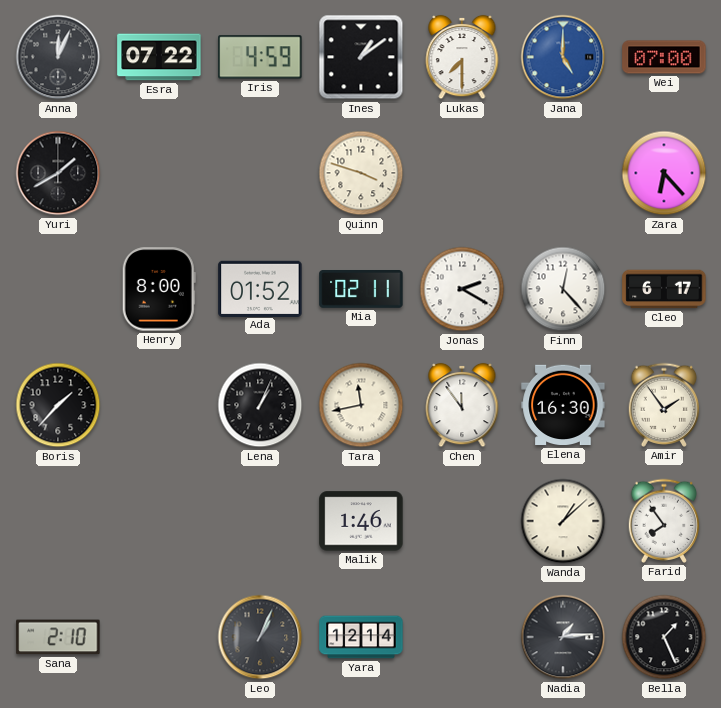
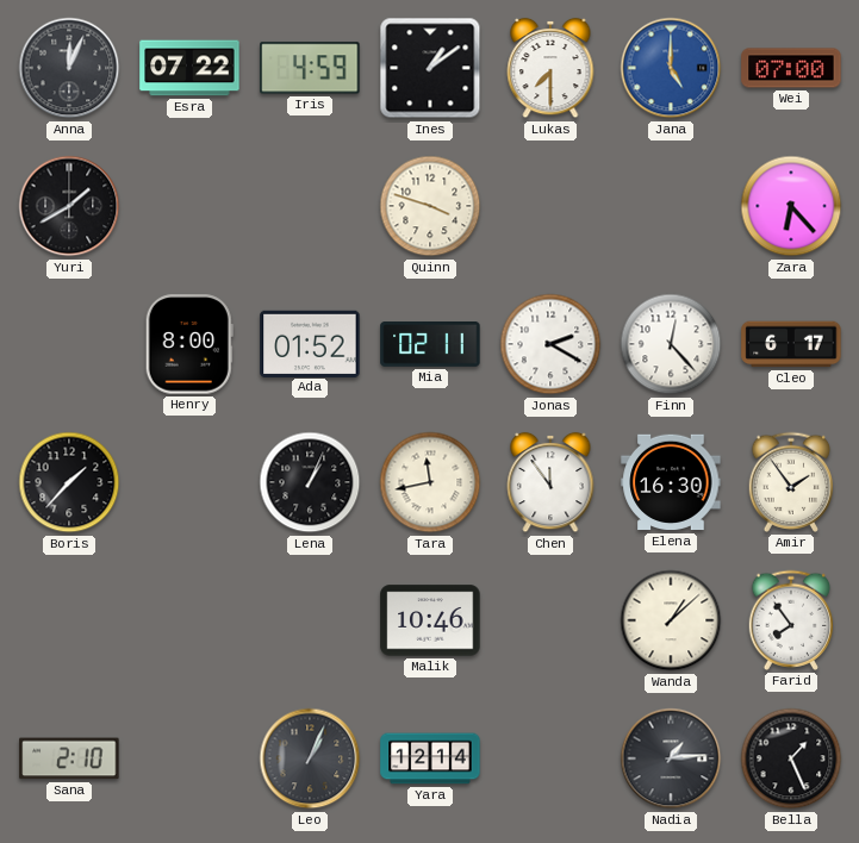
Malik: 1:46 -> 10:46 (430, 620)
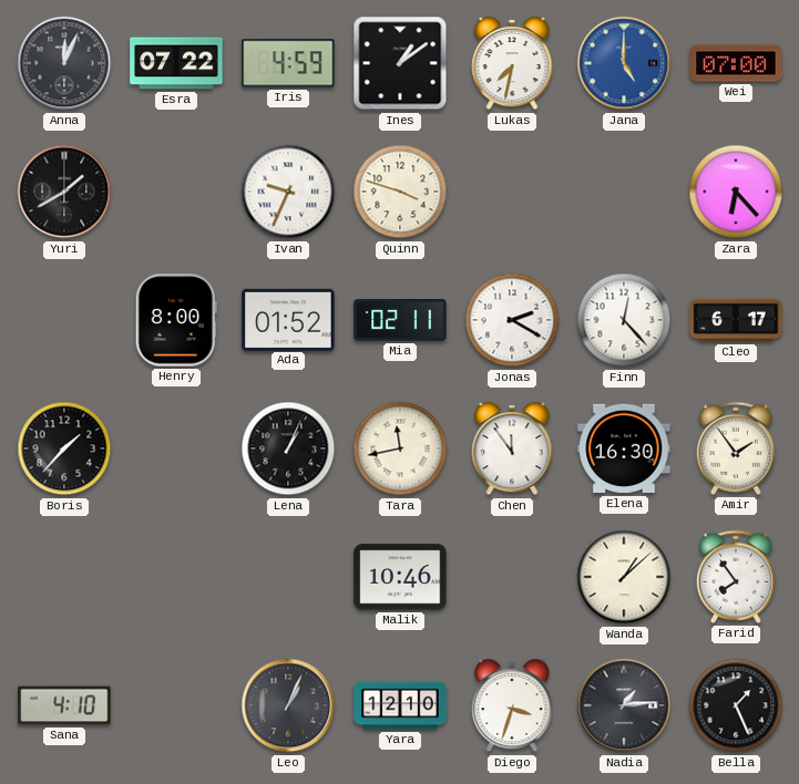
Lukas: 7:30 -> 7:32 (512, 63)
Ivan: none -> 9:34 (288, 192)
Sana: 2:10 -> 4:10 (64, 705)
Yara: 12:14 -> 12:10 (400, 705)
Diego: none -> 3:33 (512, 705)
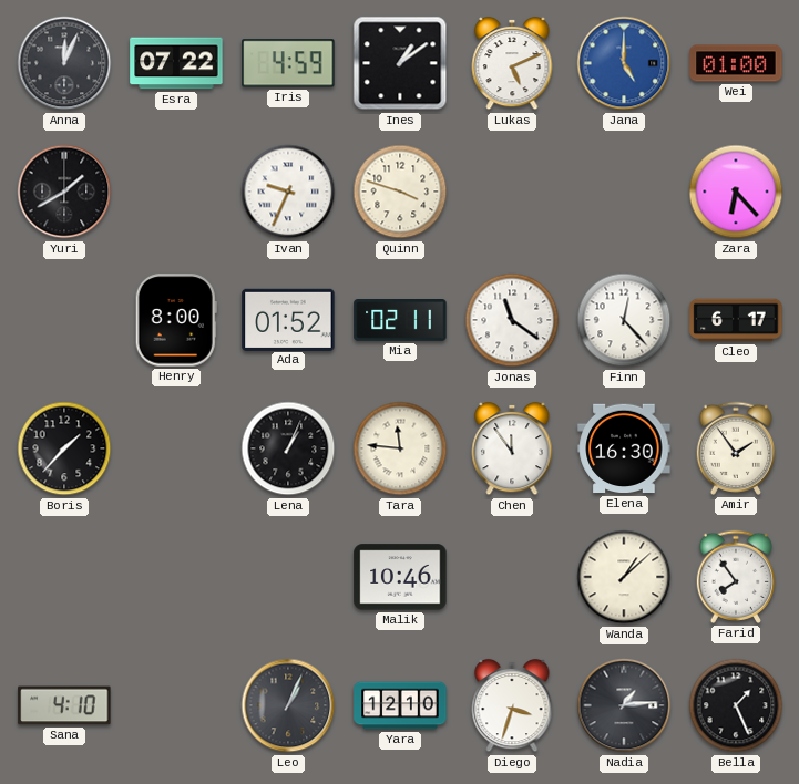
Lukas: 7:32 -> 5:11 (512, 63)
Wei: 07:00 -> 01:00 (736, 63)
Jonas: 2:20 -> 11:21 (512, 320)
Tara: 11:43 -> 11:46 (400, 448)
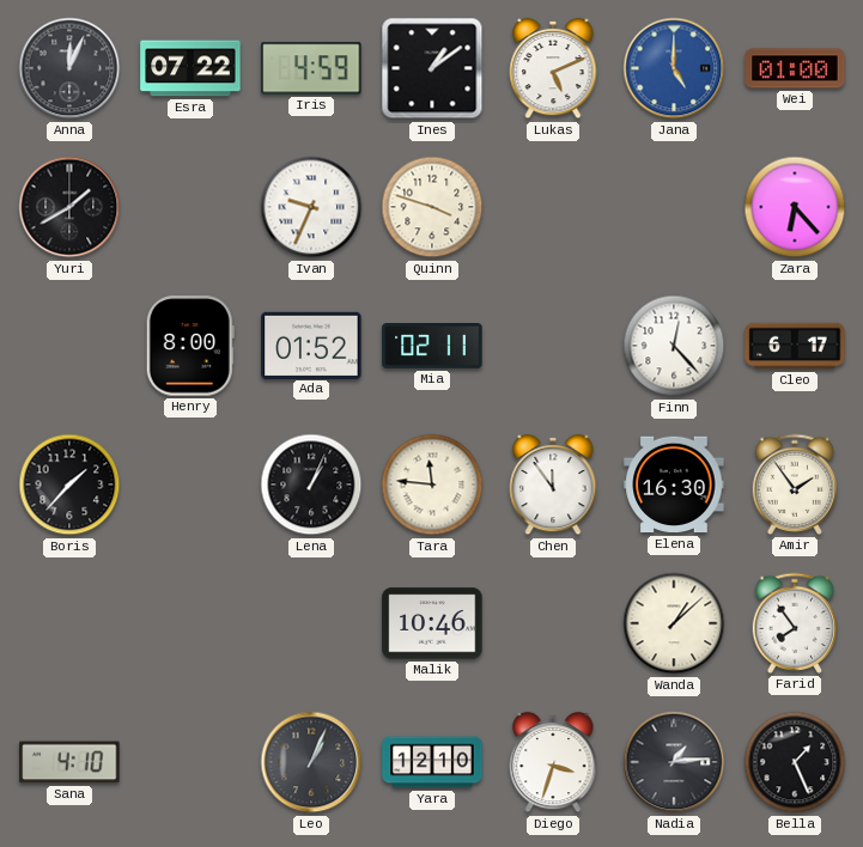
Jonas: 11:21 -> none (512, 320)
